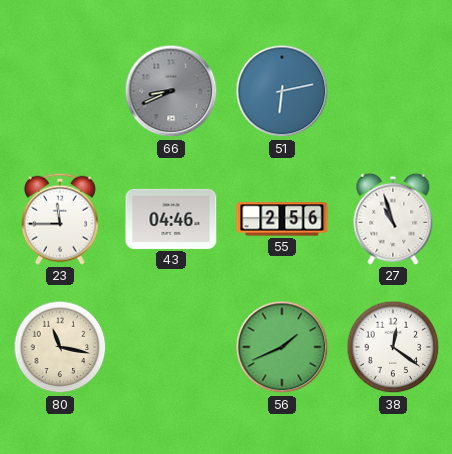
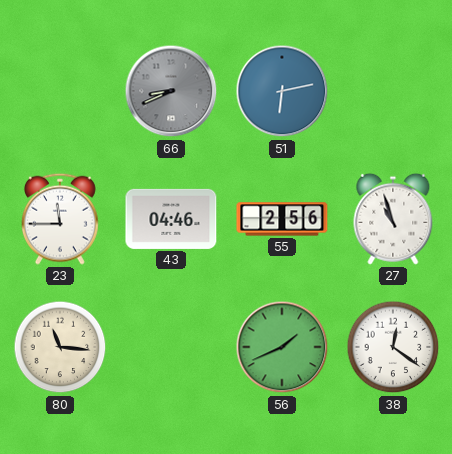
80: 11:17 -> 11:16 (60, 347)
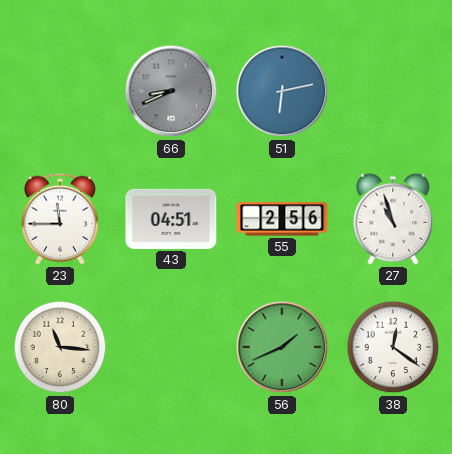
43: 04:46 -> 04:51 (171, 219)
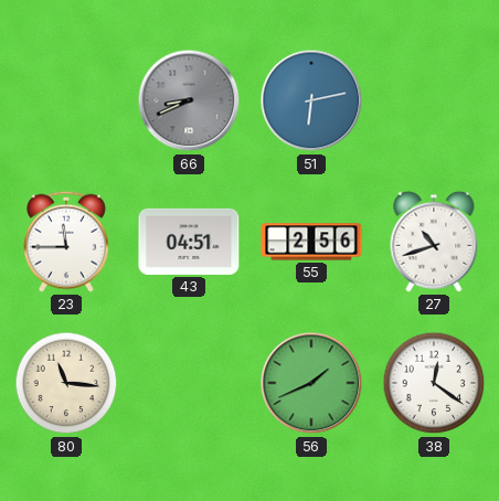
27: 10:57 -> 10:42 (434, 242)
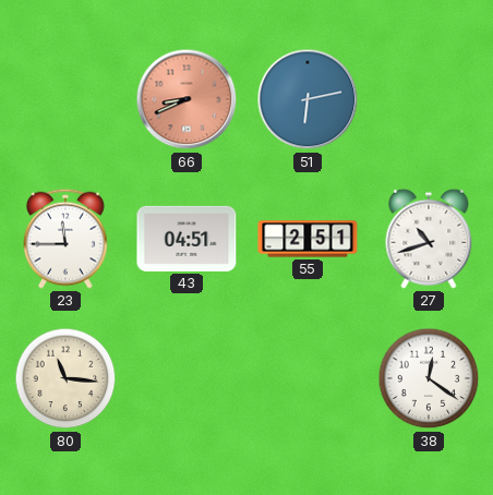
66 dial: grey -> salmon (187, 99)
55: 2:56 -> 2:51 (308, 239)
56: 1:41 -> none (311, 383)
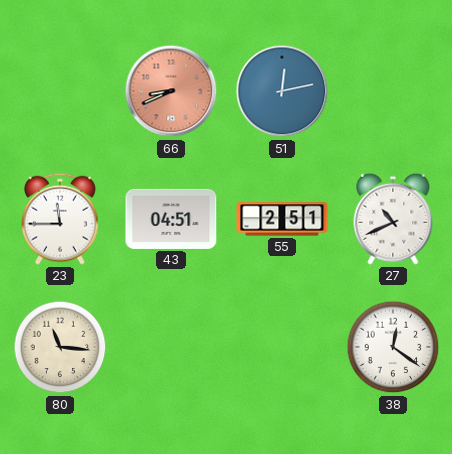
51: 6:13 -> 12:13 (282, 91)
27: 10:42 -> 10:41 (393, 219)
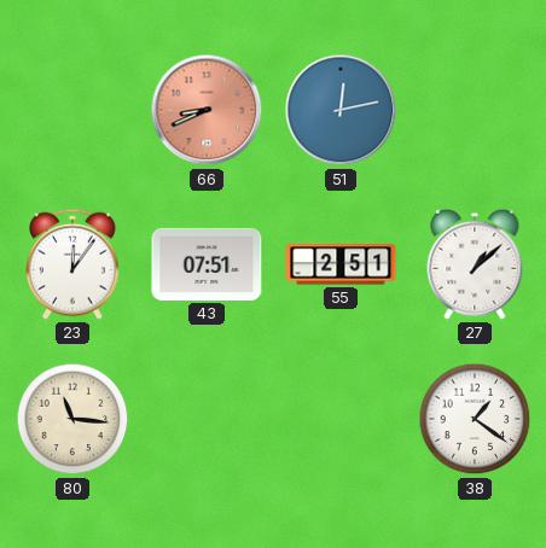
23: 11:45 -> 12:06 (74, 264)
43: 04:51 -> 07:51 (207, 264)
27: 10:41 -> 1:08 (475, 264)
38: 12:21 -> 1:21 (475, 419)
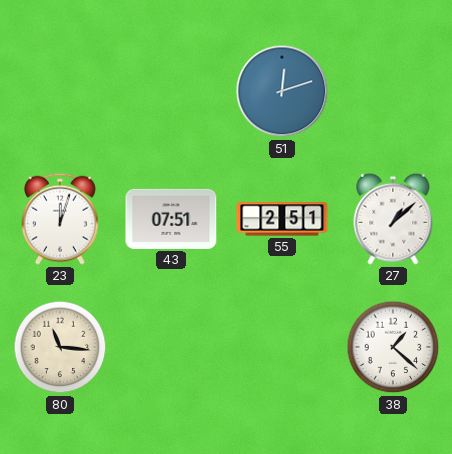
66: 8:41 -> none (207, 110)
51: 12:13 -> 12:12 (282, 91)
23: 12:06 -> 12:03 (61, 219)
38: 1:21 -> 1:22 (393, 347)
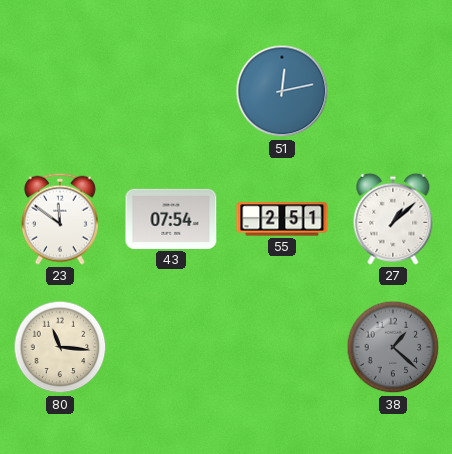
51: 12:12 -> 12:13 (282, 91)
23: 12:03 -> 11:51 (61, 219)
43: 07:51 -> 07:54 (171, 219)
38 dial: white -> grey (393, 347)
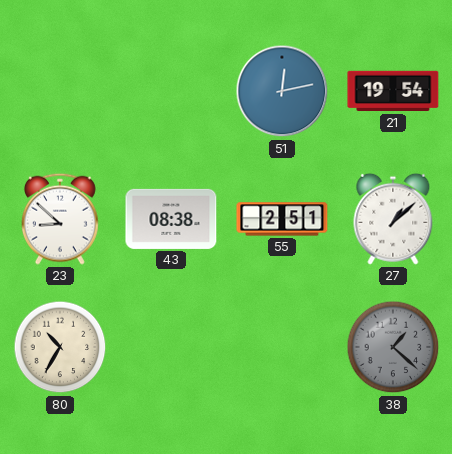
21: none -> 19:54 (393, 91)
23: 11:51 -> 8:52 (61, 219)
43: 07:54 -> 08:38 (171, 219)
80: 11:16 -> 10:35 (60, 347)
